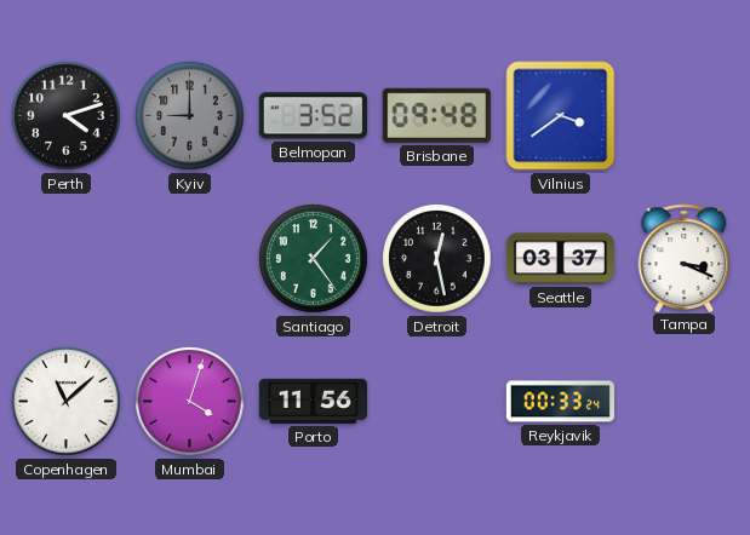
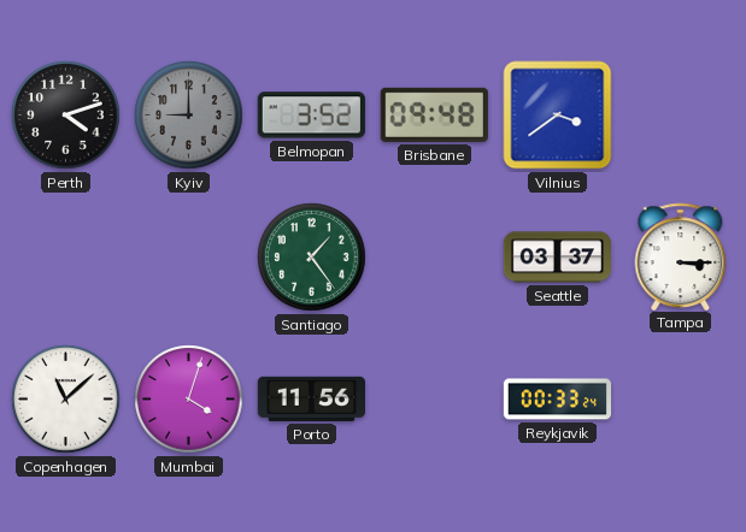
Detroit: 12:28 -> none (437, 259)
Tampa: 3:19 -> 3:15 (681, 256)
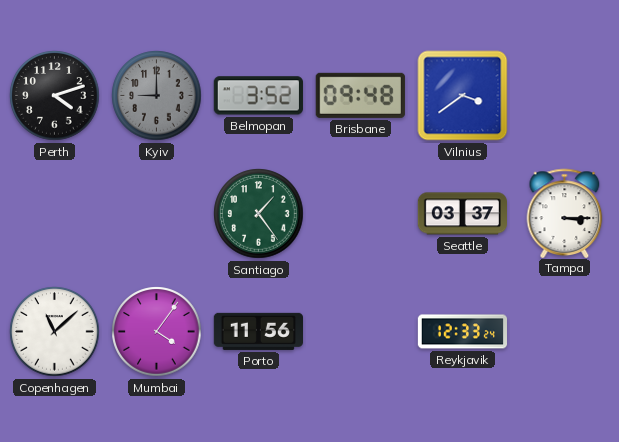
Mumbai: 4:03 -> 4:06 (157, 332)
Reykjavik: 00:33 -> 12:33 (463, 332)
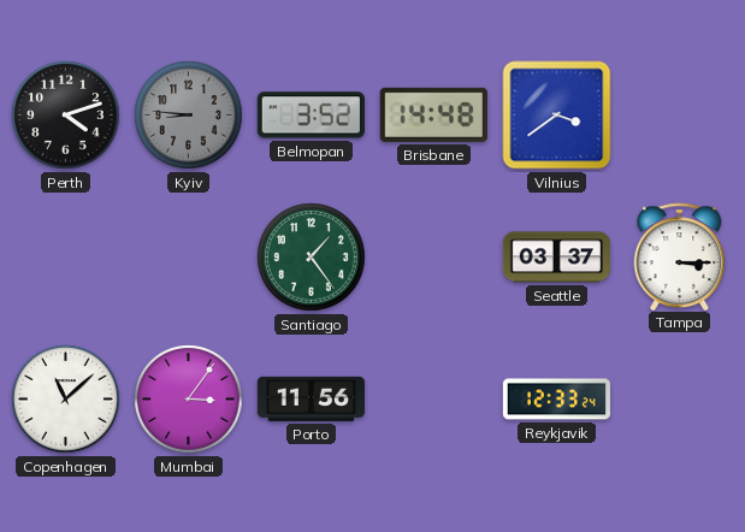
Kyiv: 9:00 -> 8:46 (189, 116)
Brisbane: 09:48 -> 14:48 (433, 114)
Mumbai: 4:06 -> 3:06 (189, 400)
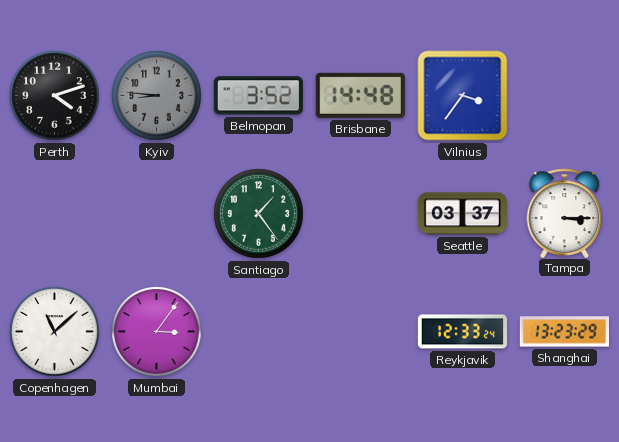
Vilnius: 3:39 -> 3:36 (463, 96)
Porto: 11:56 -> none (311, 398)
Shanghai: none -> 13:23 (564, 332)
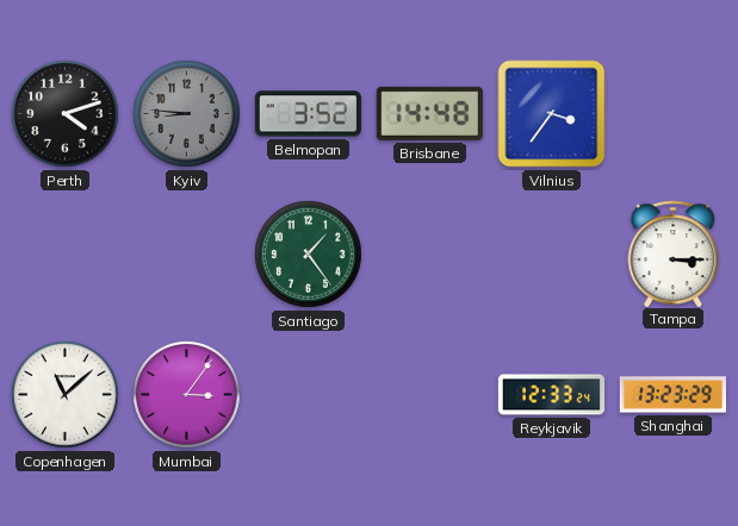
Seattle: 03:37 -> none (462, 214)
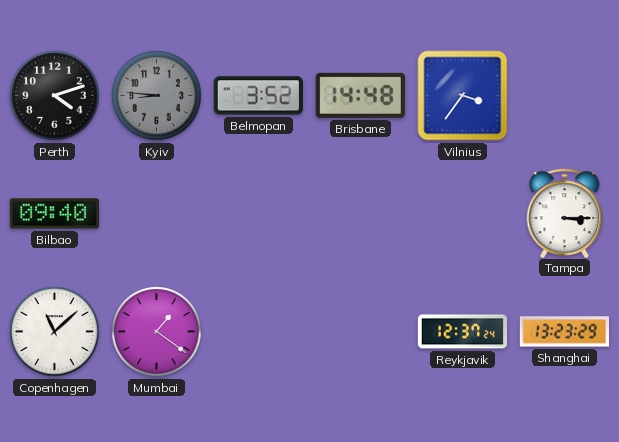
Bilbao: none -> 09:40 (54, 214)
Santiago: 1:24 -> none (309, 255)
Mumbai: 3:06 -> 1:21 (157, 332)
Reykjavik: 12:33 -> 12:37 (463, 332)
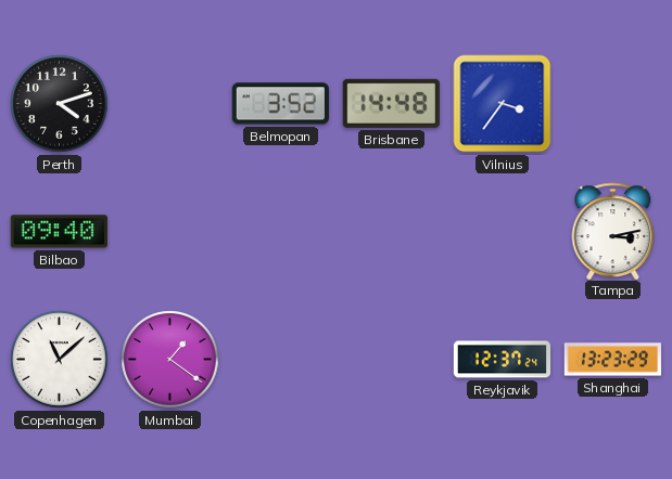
Kyiv: 8:46 -> none (157, 96)
Tampa: 3:15 -> 3:13 (613, 231)
